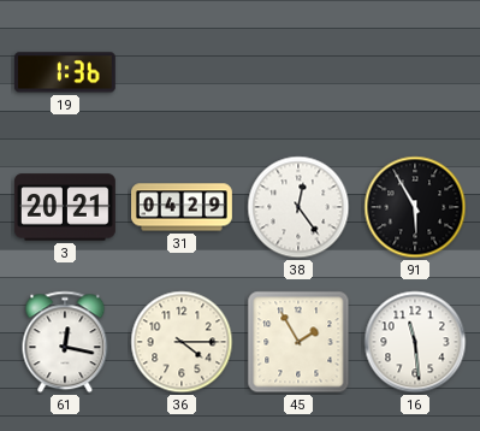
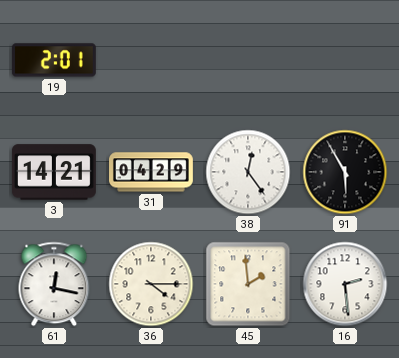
19: 1:36 -> 2:01 (54, 60)
3: 20:21 -> 14:21 (54, 172)
45: 1:55 -> 1:59 (248, 284)
16: 11:29 -> 2:29 (345, 284)
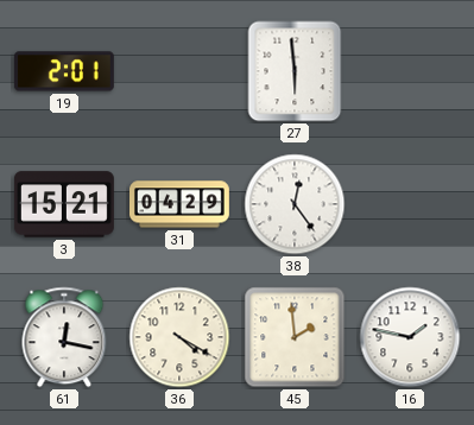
27: none -> 5:59 (295, 71)
3: 14:21 -> 15:21 (64, 204)
91: 5:55 -> none (345, 172)
36: 4:15 -> 4:20 (179, 337)
16: 2:29 -> 1:47 (410, 337)
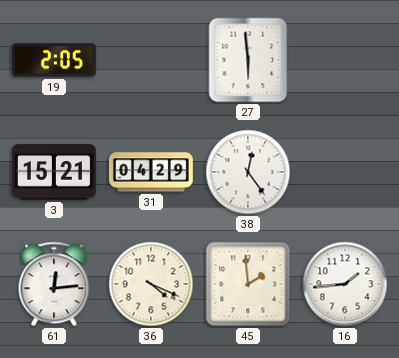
19: 2:01 -> 2:05 (54, 60)
61: 12:17 -> 12:14 (54, 284)
36: 4:20 -> 4:19 (151, 284)
16: 1:47 -> 1:44 (345, 284)
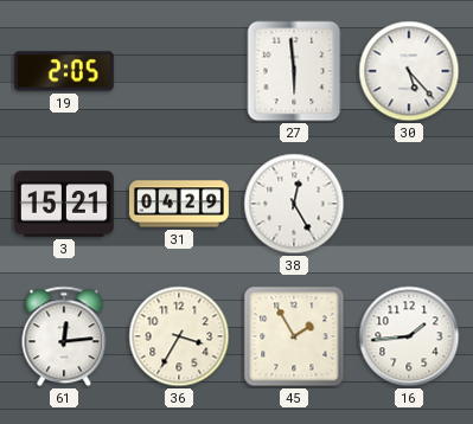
30: none -> 5:23 (409, 71)
38: 12:24 -> 12:25 (294, 204)
36: 4:19 -> 3:35 (179, 336)
45: 1:59 -> 1:55 (294, 336)
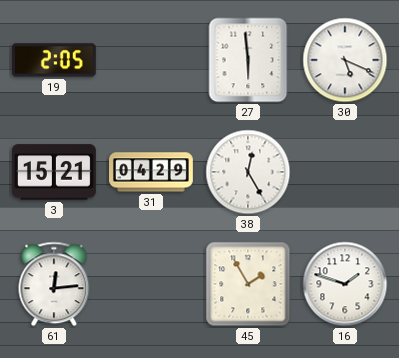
30: 5:23 -> 5:19 (345, 60)
36: 3:35 -> none (179, 336)
16: 1:44 -> 1:48 (345, 284)
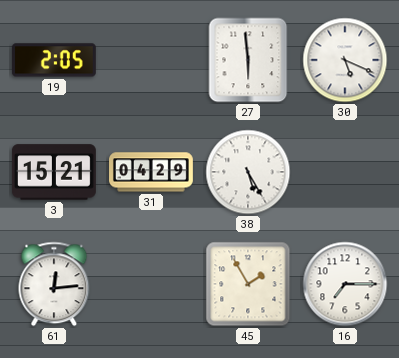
38: 12:25 -> 5:25 (248, 172)
16: 1:48 -> 7:15 (345, 284)
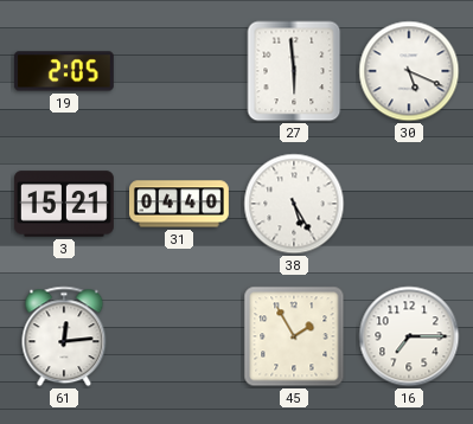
31: 04:29 -> 04:40 (180, 204)
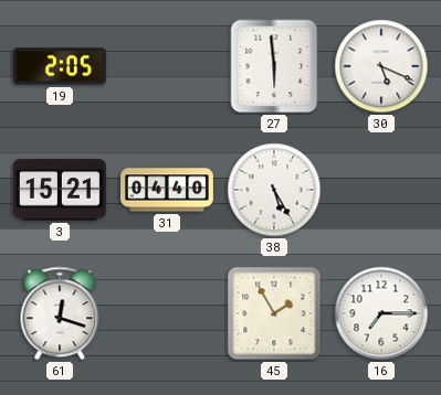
61: 12:14 -> 12:18 (60, 313)
